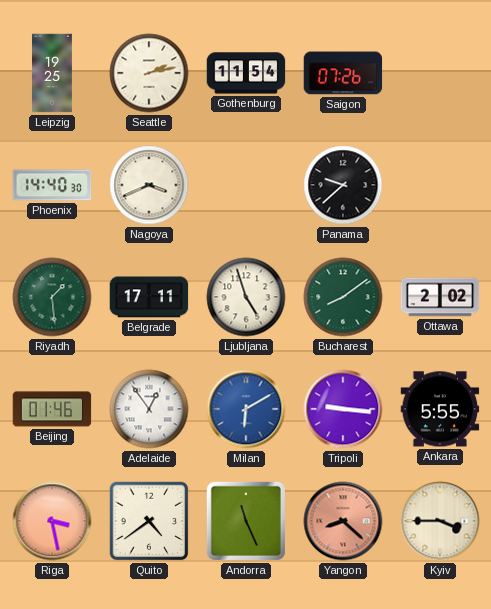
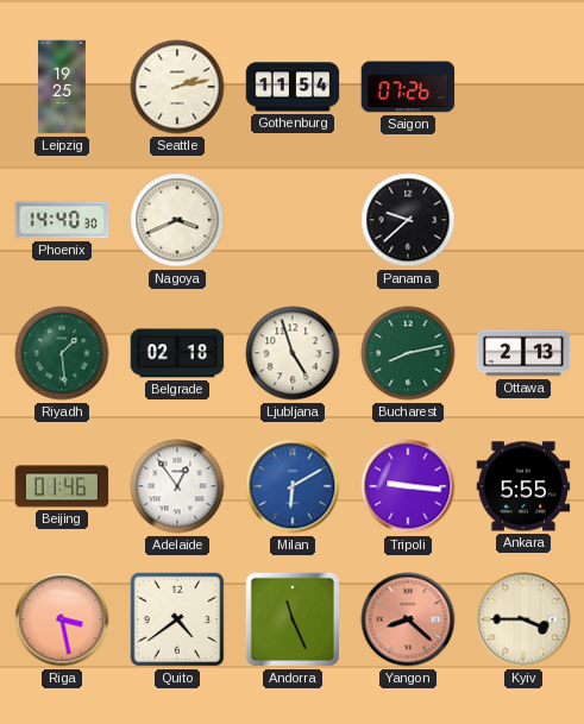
Belgrade: 17:11 -> 02:18 (177, 353)
Bucharest: 8:09 -> 8:13 (408, 353)
Ottawa: 2:02 -> 2:13 (523, 353)
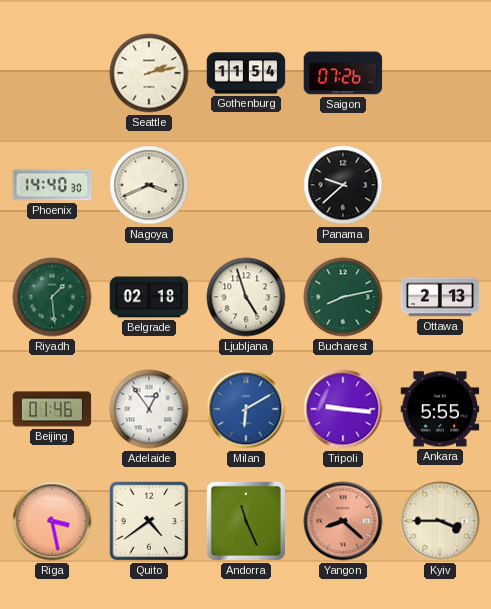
Leipzig: 19:25 -> none (62, 87)
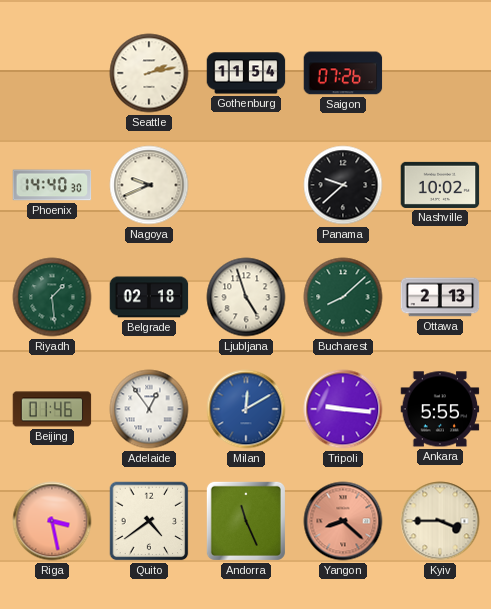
Nagoya: 3:41 -> 9:41 (149, 185)
Nashville: none -> 10:02 (440, 185)
Bucharest: 8:13 -> 8:08 (343, 297)
Milan: 6:10 -> 12:10 (246, 409)
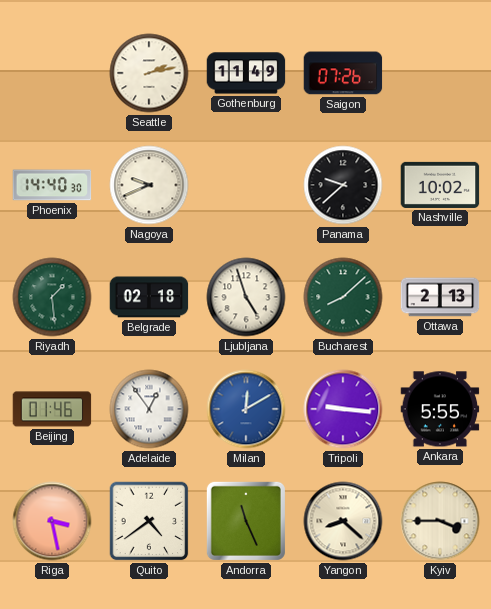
Gothenburg: 11:54 -> 11:49 (246, 73)
Yangon dial: salmon -> cream (343, 521)
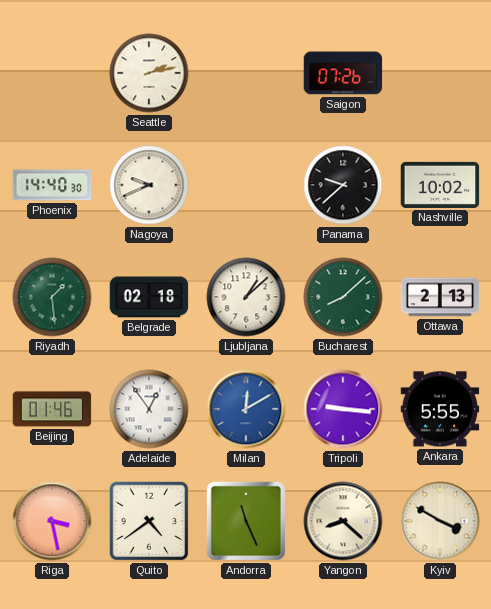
Gothenburg: 11:49 -> none (246, 73)
Ljubljana: 4:57 -> 1:08 (246, 297)
Kyiv: 3:45 -> 3:50 (440, 521)
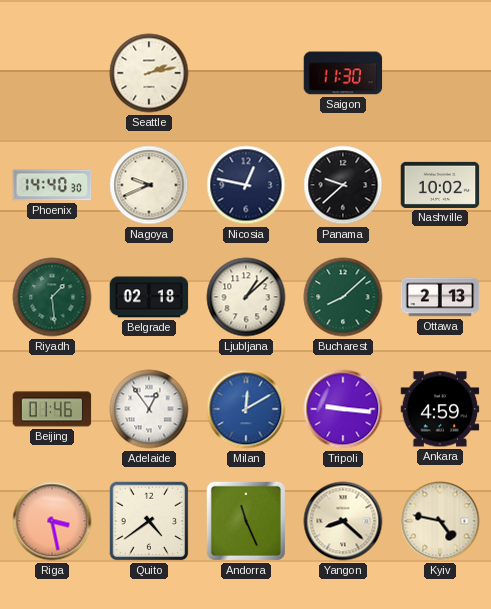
Saigon: 07:26 -> 11:30 (343, 73)
Nicosia: none -> 12:47 (246, 185)
Ankara: 5:55 -> 4:59 (440, 409)
Kyiv: 3:50 -> 4:47 (440, 521)
